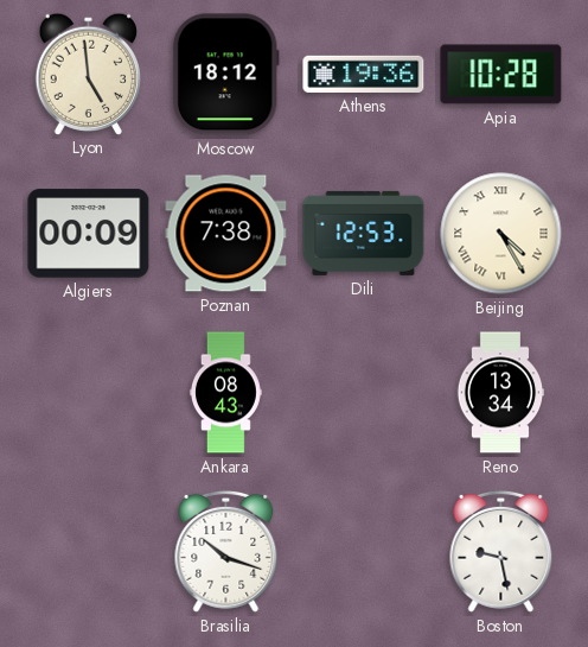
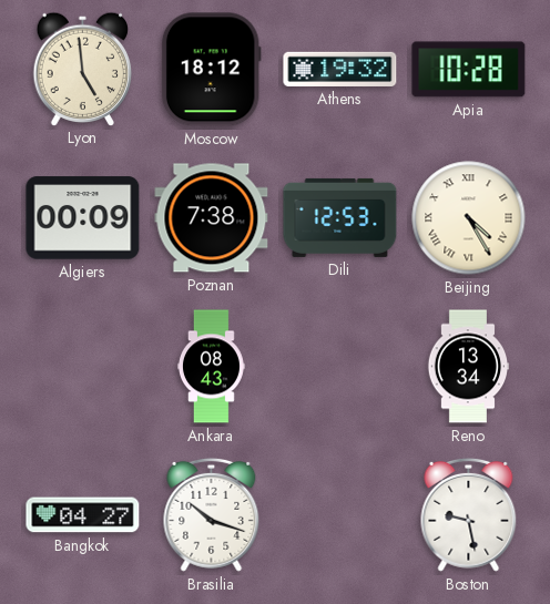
Athens: 19:36 -> 19:32 (340, 69)
Bangkok: none -> 04:27 (83, 515)
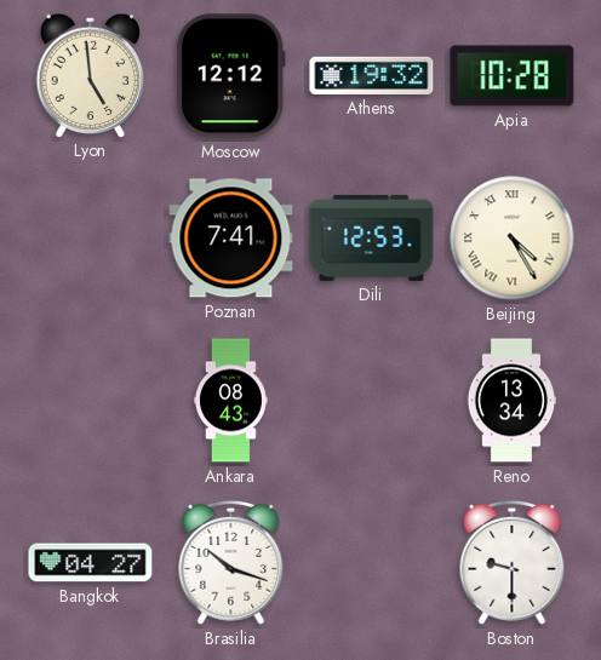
Moscow: 18:12 -> 12:12 (230, 76)
Algiers: 00:09 -> none (83, 218)
Poznan: 7:38 -> 7:41 (231, 239)
Boston: 9:28 -> 9:30 (513, 562)
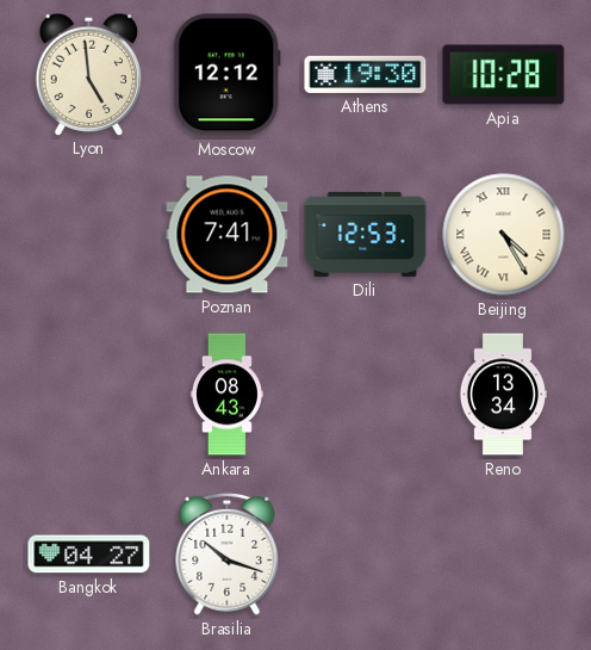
Athens: 19:32 -> 19:30 (366, 74)
Boston: 9:30 -> none (513, 562)
